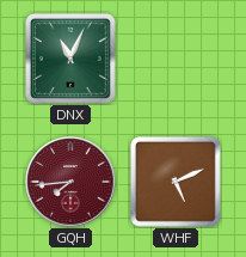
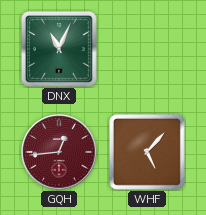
GQH: 7:44 -> 12:44 (59, 152)
WHF: 5:11 -> 5:07 (147, 152)
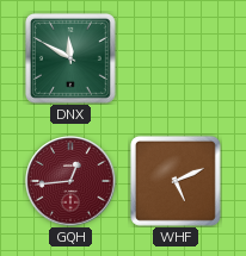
DNX: 11:04 -> 11:50 (70, 58)
WHF: 5:07 -> 5:11 (176, 181)
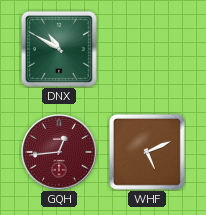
DNX: 11:50 -> 10:50 (59, 49)
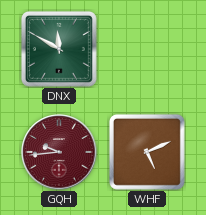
DNX: 10:50 -> 11:50 (59, 49)
GQH: 12:44 -> 9:44 (59, 152)
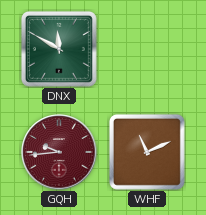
WHF: 5:11 -> 11:11 (147, 152)
